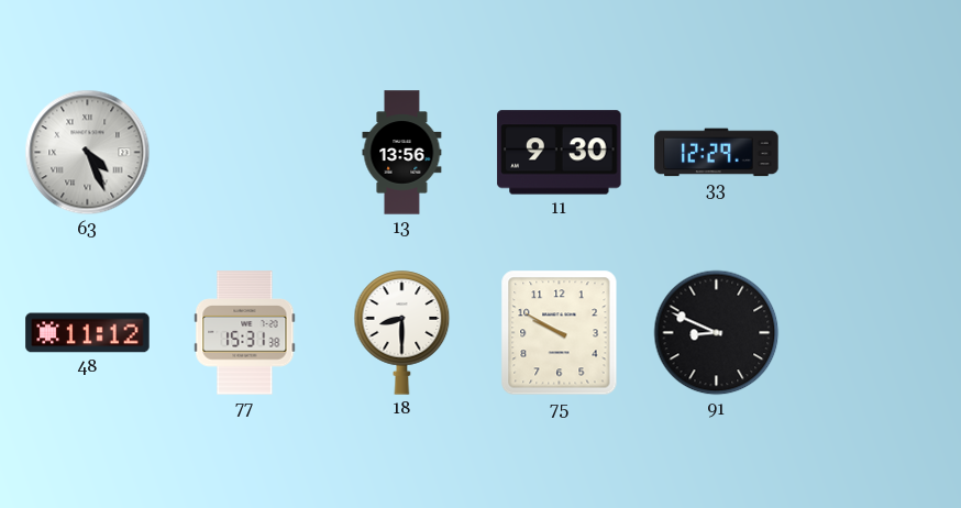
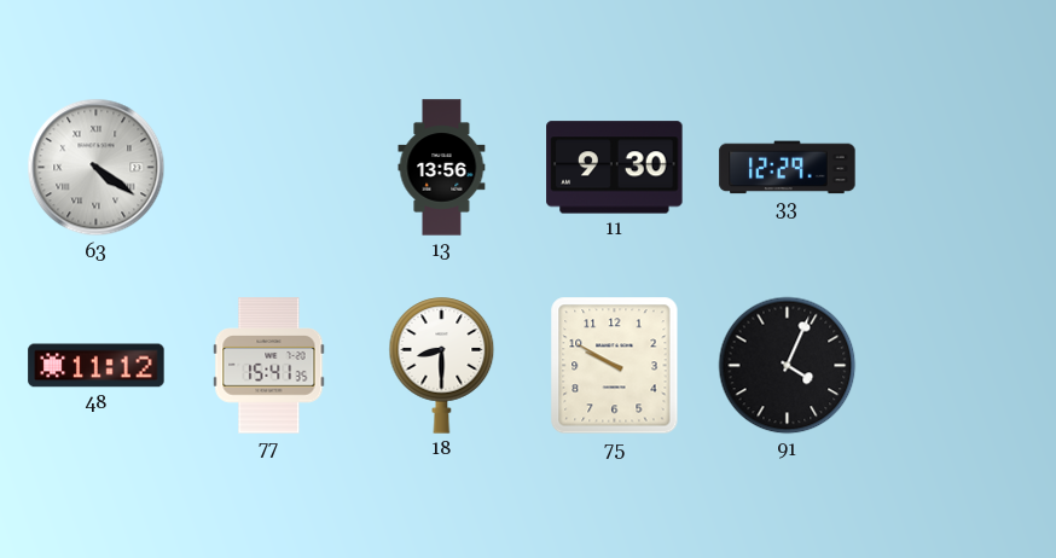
63: 4:26 -> 4:21 (97, 168)
77: 15:31 -> 15:41 (269, 366)
91: 8:49 -> 4:04 (788, 366)
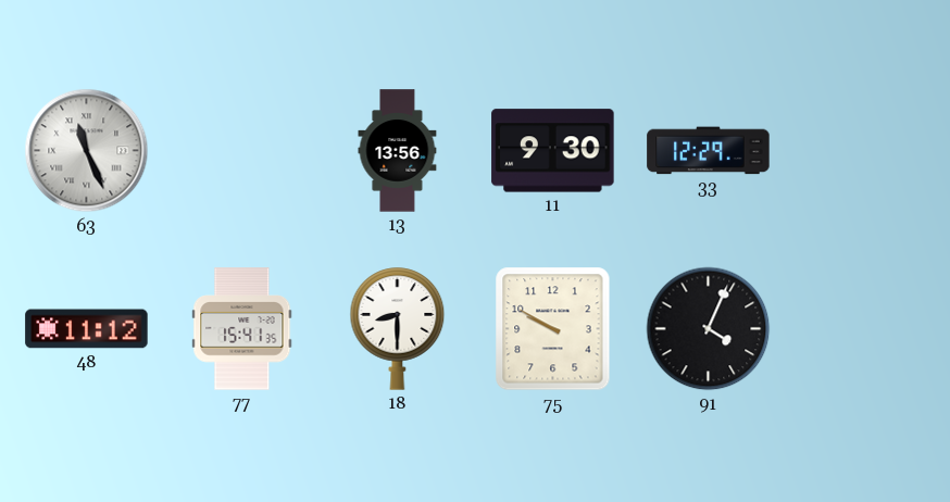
63: 4:21 -> 11:26 (87, 151)
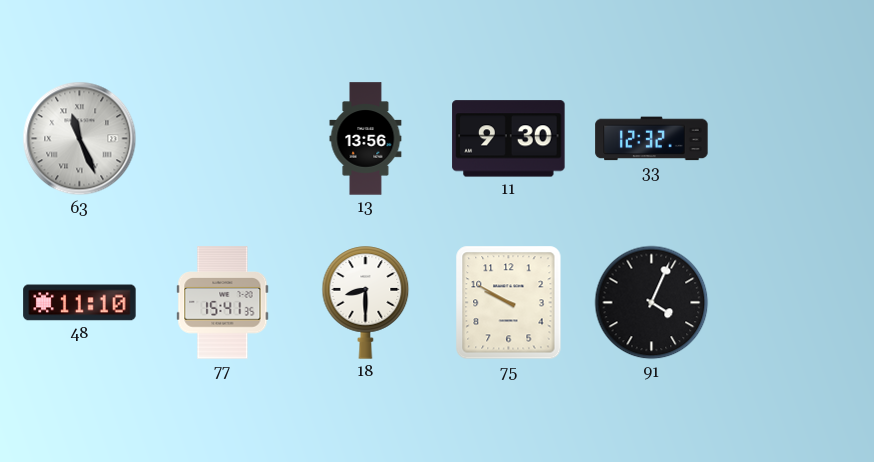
33: 12:29 -> 12:32 (652, 139)
48: 11:12 -> 11:10 (80, 303)
